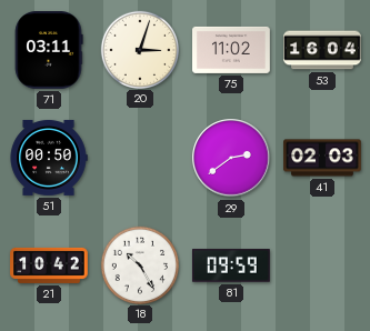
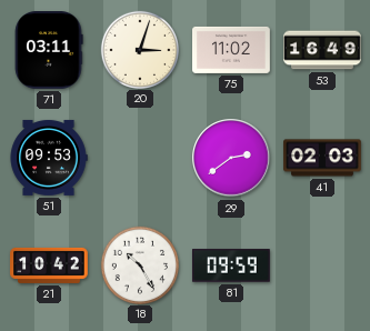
53: 16:04 -> 16:49 (322, 50)
51: 00:50 -> 09:53 (49, 158)
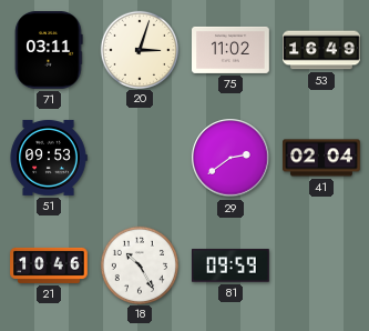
41: 02:03 -> 02:04 (321, 158)
21: 10:42 -> 10:46 (49, 265)
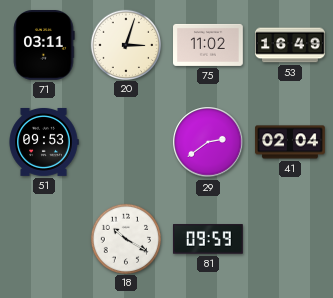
21: 10:46 -> none (49, 265)
18: 10:25 -> 10:20 (125, 238)
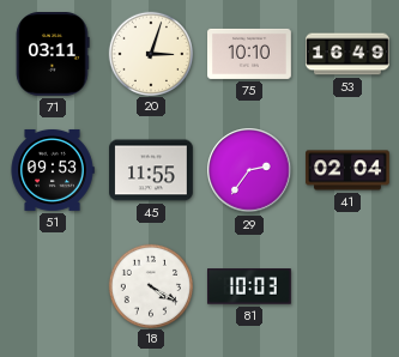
75: 11:02 -> 10:10 (250, 54)
45: none -> 11:55 (152, 170)
29: 2:39 -> 2:36 (249, 170)
18: 10:20 -> 4:20 (150, 285)
81: 09:59 -> 10:03 (249, 286)
